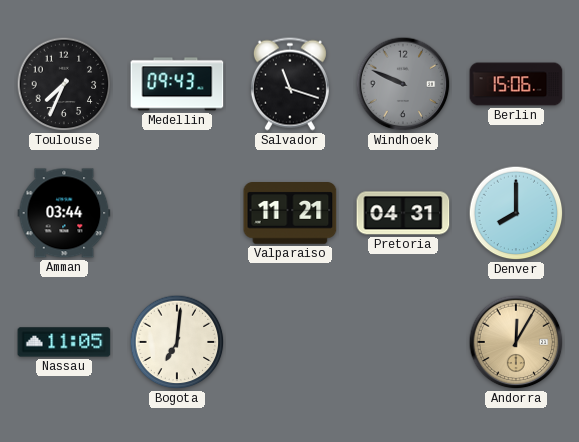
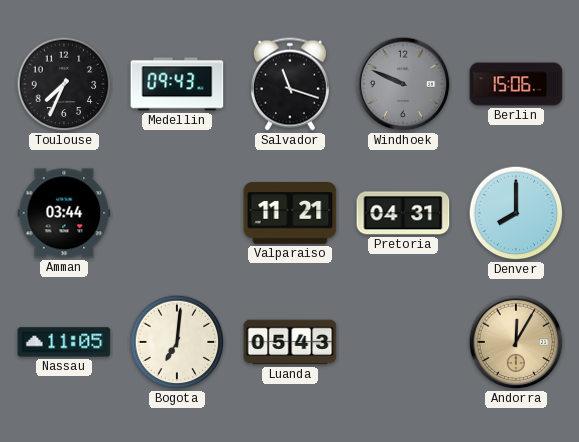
Luanda: none -> 05:43 (290, 342)
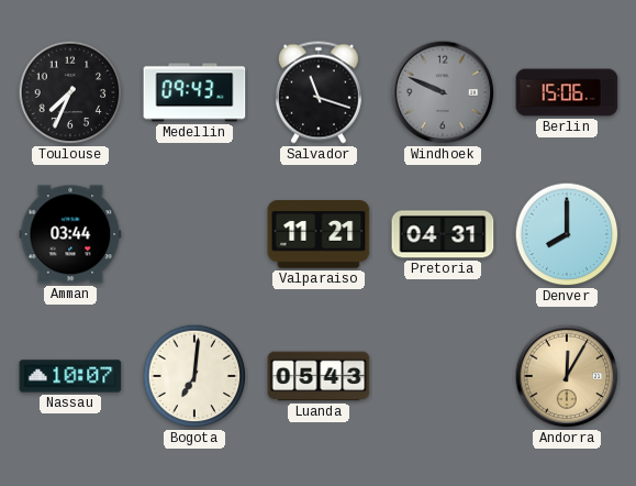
Nassau: 11:05 -> 10:07 (70, 376)
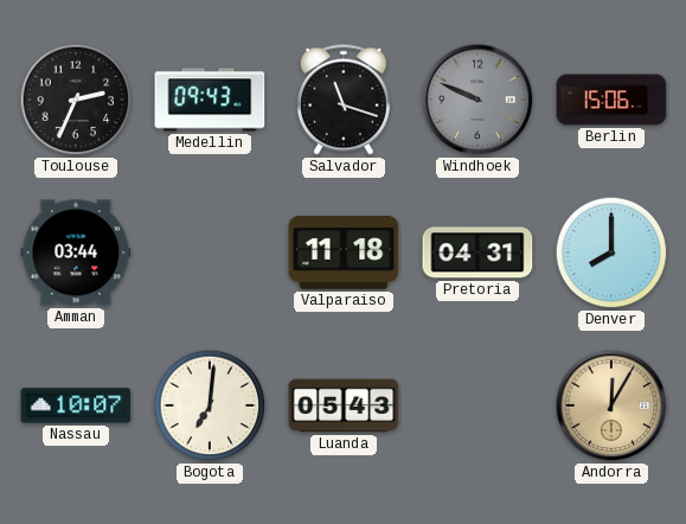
Toulouse: 7:34 -> 2:34 (76, 100)
Valparaiso: 11:21 -> 11:18 (344, 254)
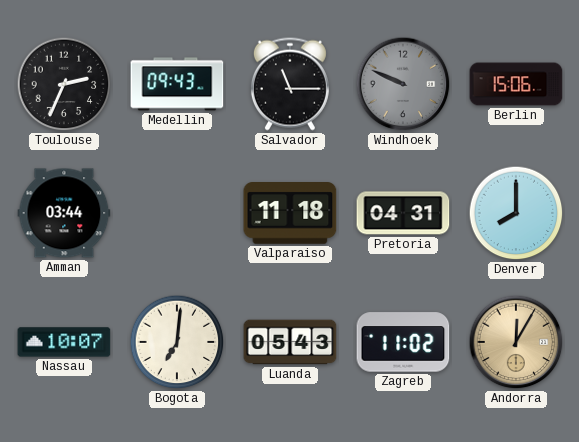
Salvador: 11:18 -> 11:15 (290, 84)
Zagreb: none -> 11:02 (403, 342)
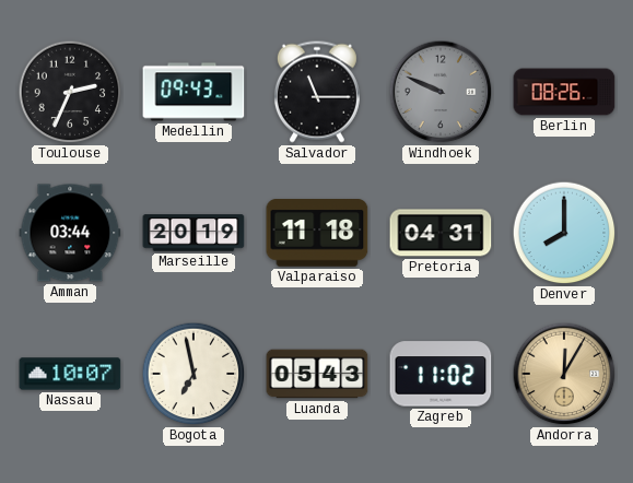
Berlin: 15:06 -> 08:26 (564, 92)
Marseille: none -> 20:19 (194, 233)
Bogota: 7:01 -> 6:58 (194, 374)
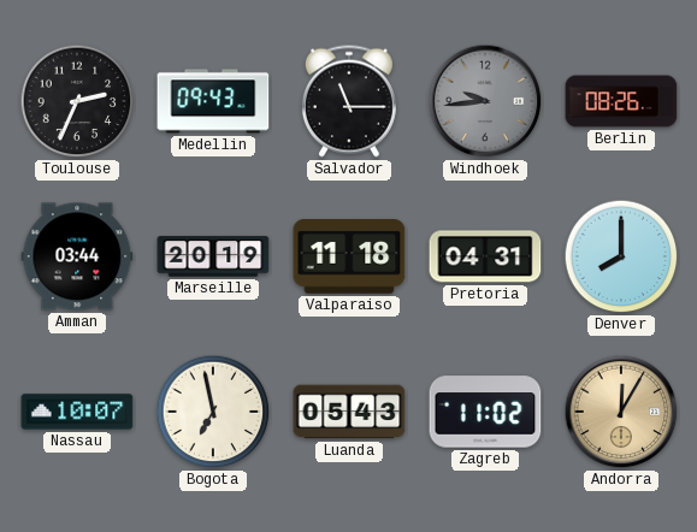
Windhoek: 9:49 -> 9:44 (485, 101)
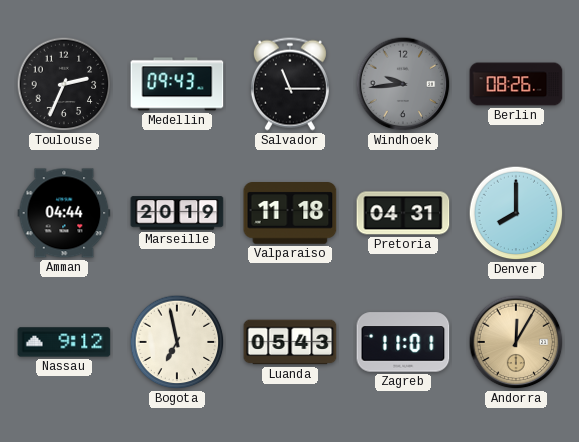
Amman: 03:44 -> 04:44 (64, 213)
Nassau: 10:07 -> 9:12 (64, 342)
Zagreb: 11:02 -> 11:01 (403, 342)
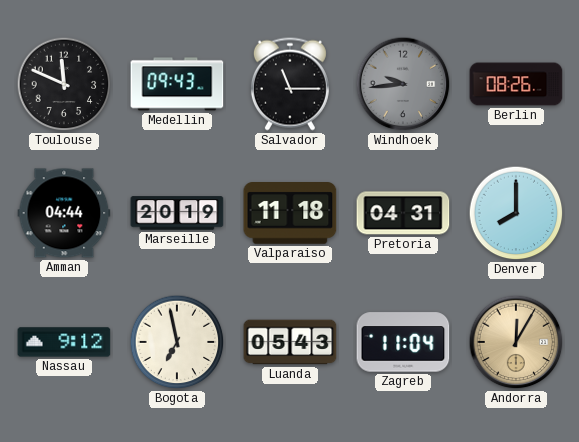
Toulouse: 2:34 -> 11:49 (64, 84)
Zagreb: 11:01 -> 11:04 (403, 342)
